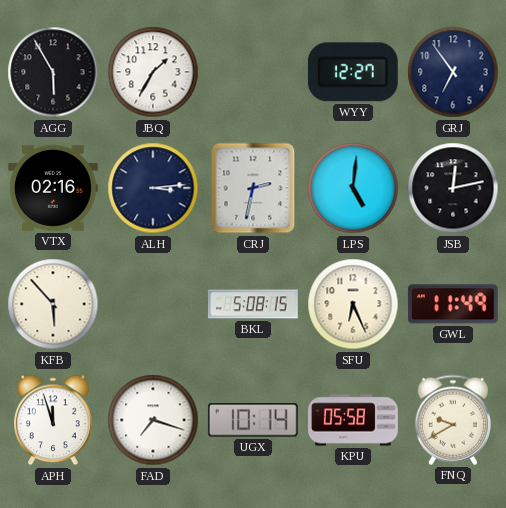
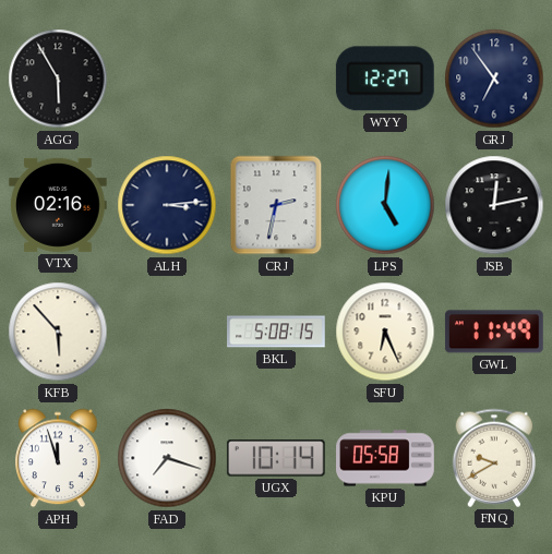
JBQ: 1:35 -> none (153, 72)
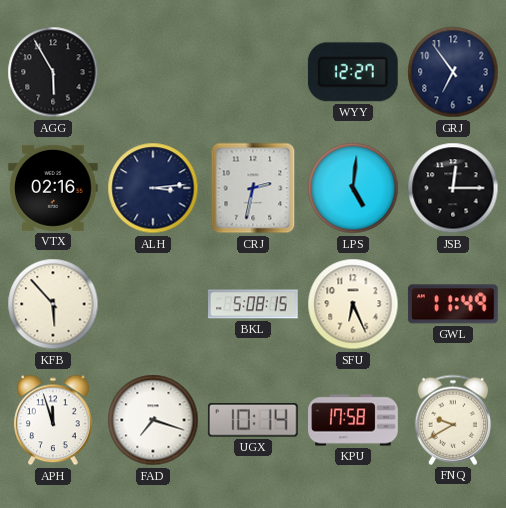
JSB: 12:13 -> 12:15 (453, 188)
KPU: 05:58 -> 17:58 (353, 420)
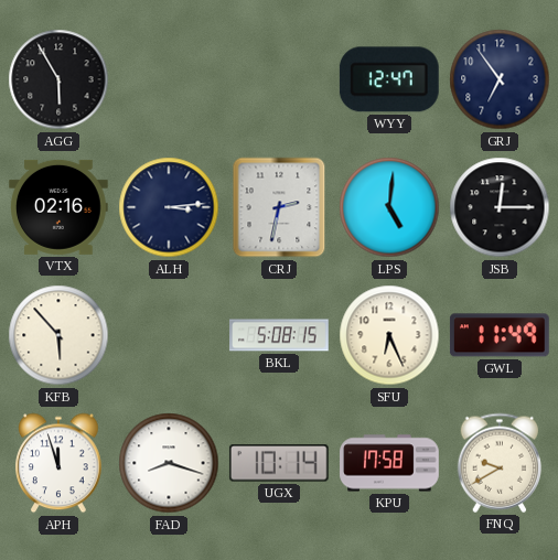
WYY: 12:27 -> 12:47 (389, 79)
FAD: 7:18 -> 8:18 (169, 463)
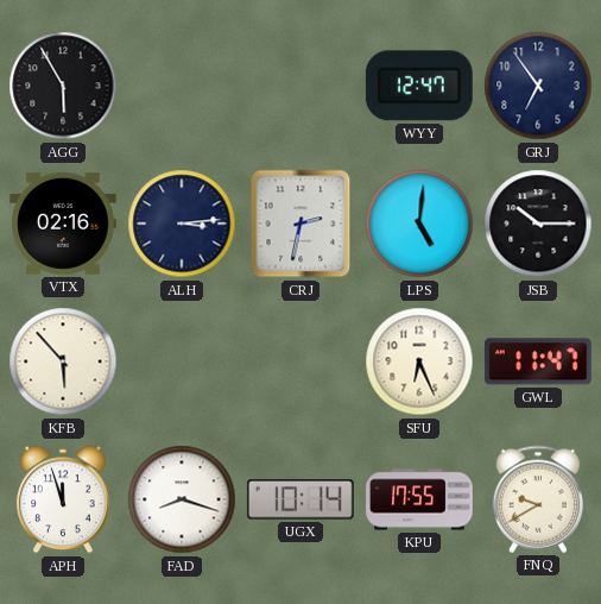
JSB: 12:15 -> 10:15 (538, 224)
BKL: 5:08 -> none (280, 335)
GWL: 11:49 -> 11:47 (538, 361)
KPU: 17:58 -> 17:55 (419, 499)
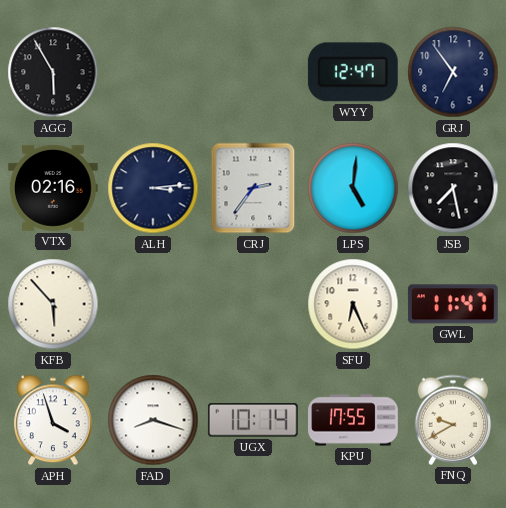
CRJ: 2:32 -> 2:36 (253, 188)
JSB: 10:15 -> 7:28 (453, 188)
APH: 11:57 -> 3:57 (53, 420)
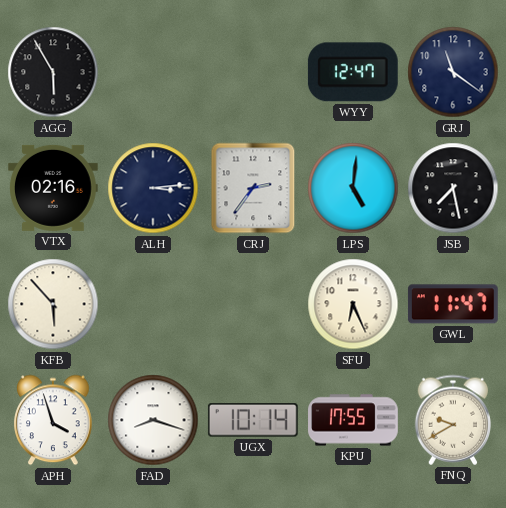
GRJ: 6:54 -> 11:21 (453, 72)
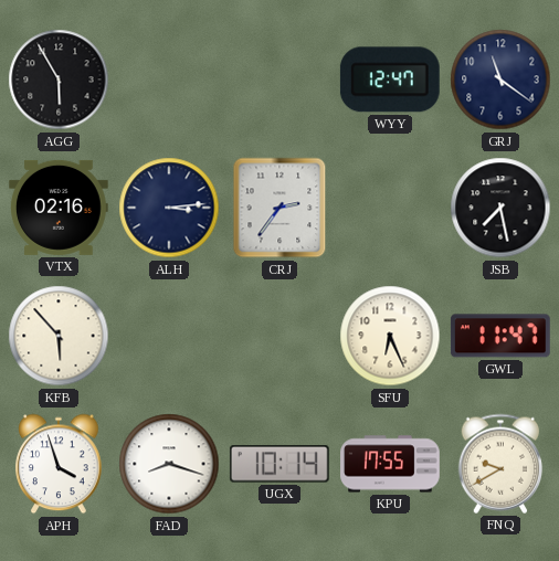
LPS: 5:01 -> none (353, 188)
